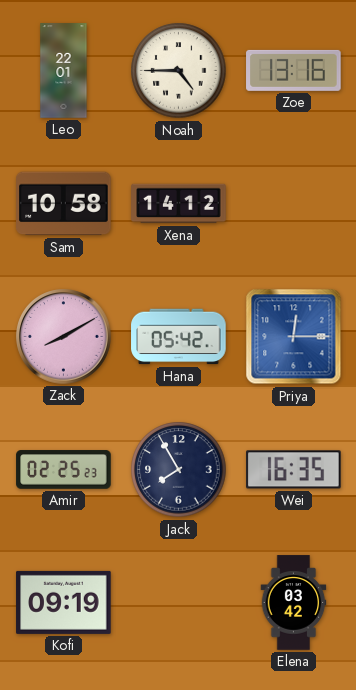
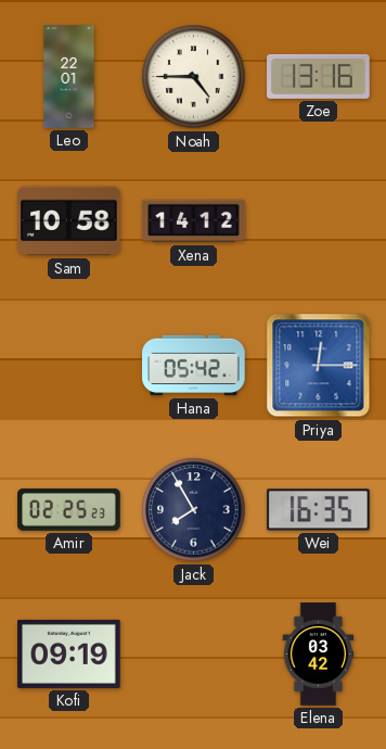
Zack: 8:10 -> none (64, 337)
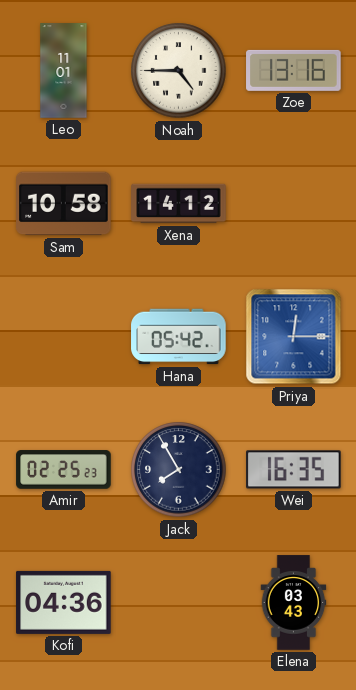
Leo: 22:01 -> 11:01 (64, 71)
Kofi: 09:19 -> 04:36 (64, 602)
Elena: 03:42 -> 03:43 (294, 603)
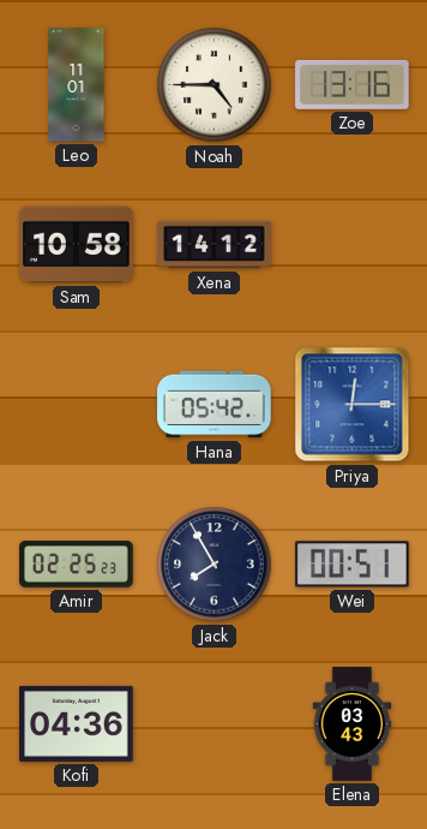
Wei: 16:35 -> 00:51 (353, 565)
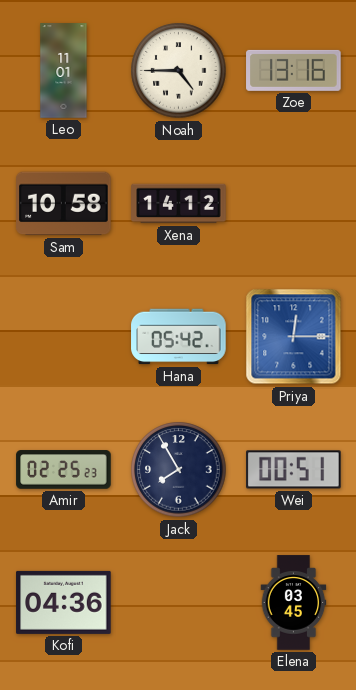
Elena: 03:43 -> 03:45 (294, 603)
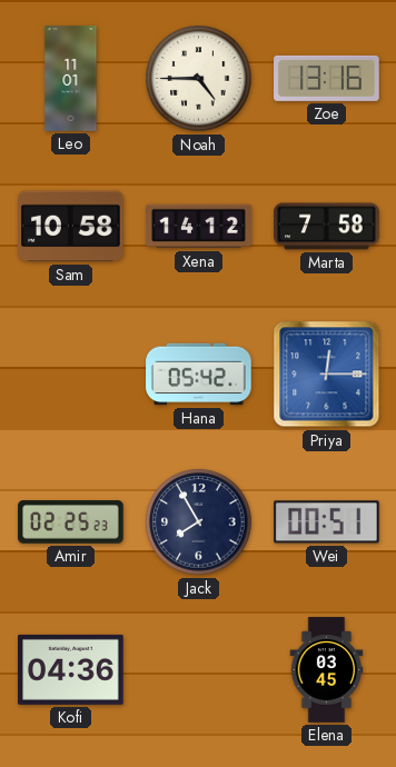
Marta: none -> 7:58 (327, 227)
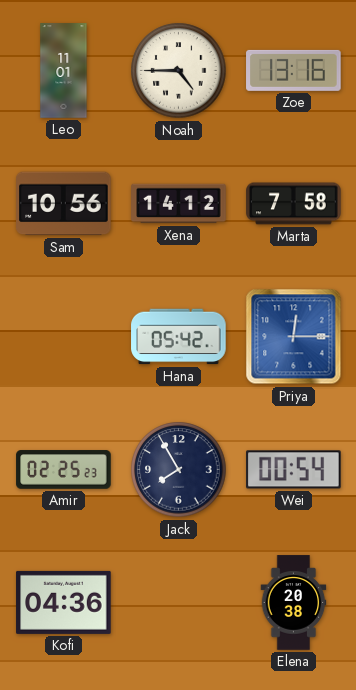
Sam: 10:58 -> 10:56 (64, 204)
Wei: 00:51 -> 00:54 (294, 470)
Elena: 03:45 -> 20:38 (294, 603)
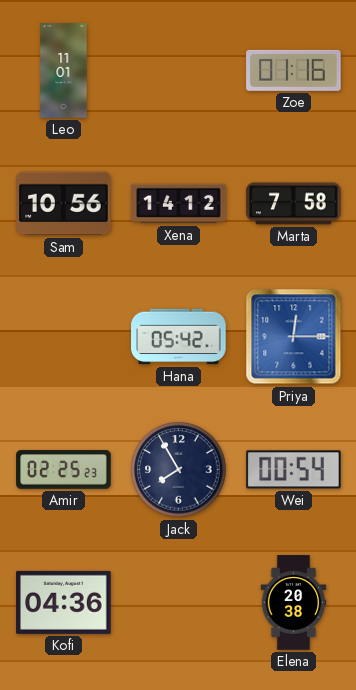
Noah: 4:45 -> none (179, 71)
Zoe: 13:16 -> 01:16 (294, 70)
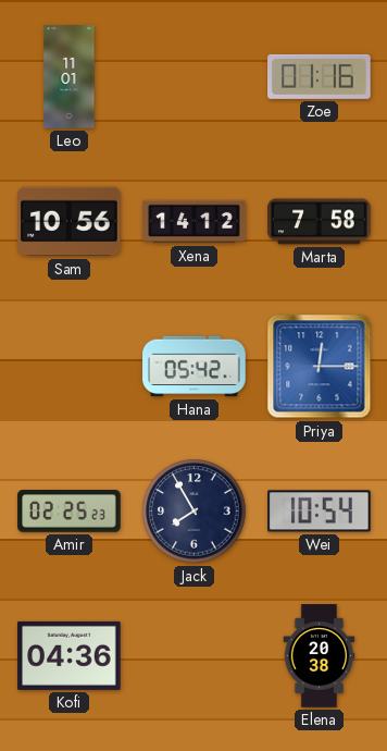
Wei: 00:54 -> 10:54 (320, 512)
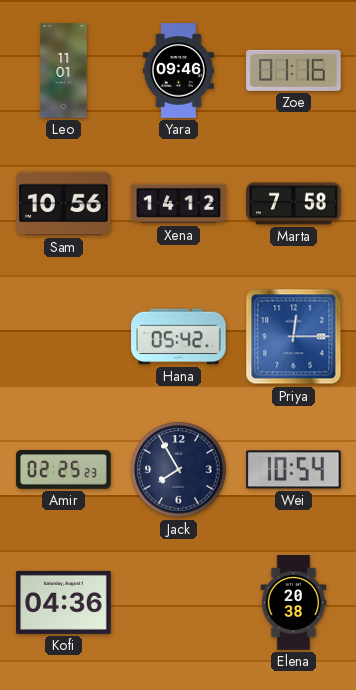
Yara: none -> 09:46 (178, 71)
